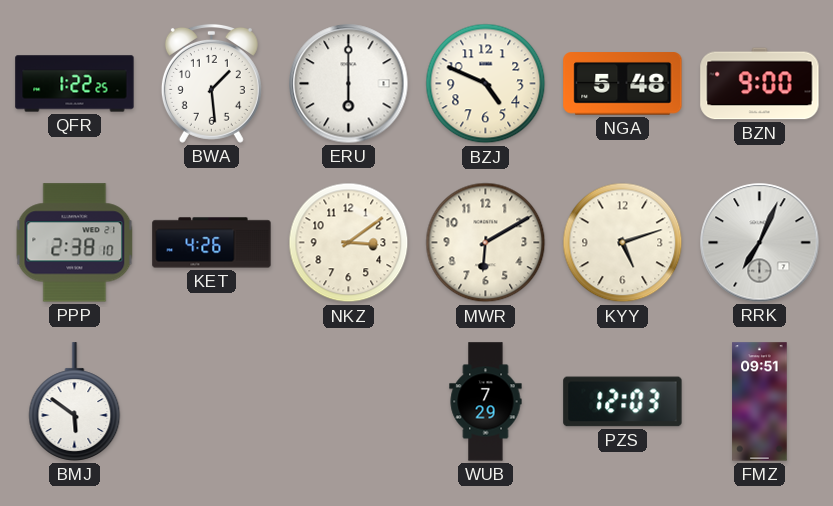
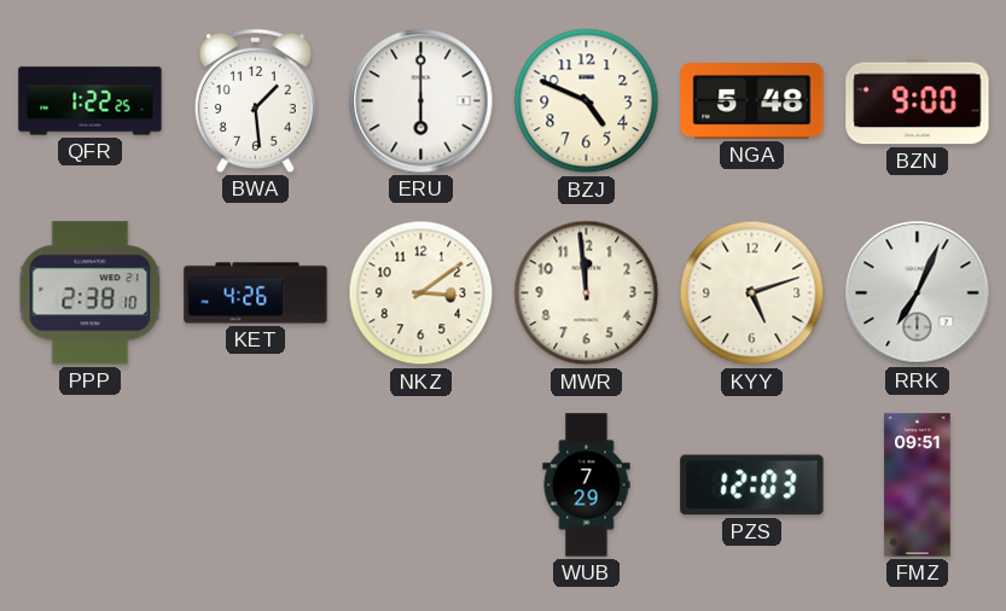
MWR: 6:10 -> 11:59 (587, 293)
BMJ: 5:51 -> none (75, 402)
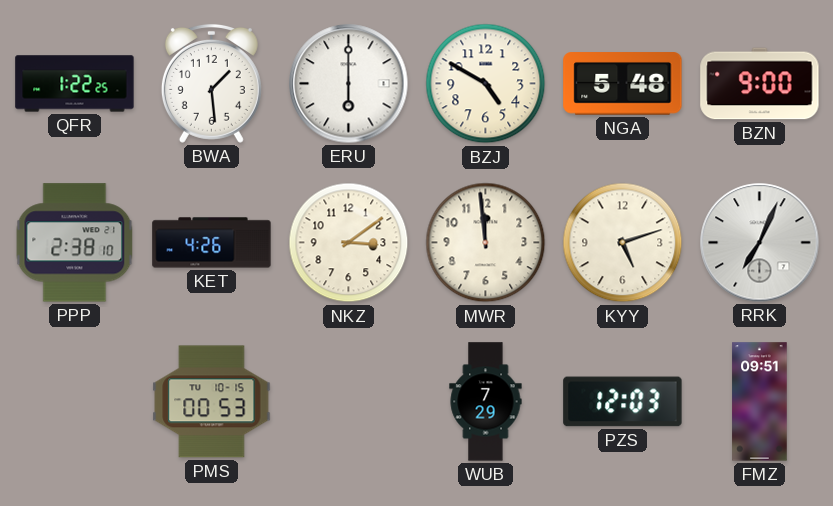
BZJ: 4:49 -> 4:50 (486, 84)
PMS: none -> 00:53 (212, 402)
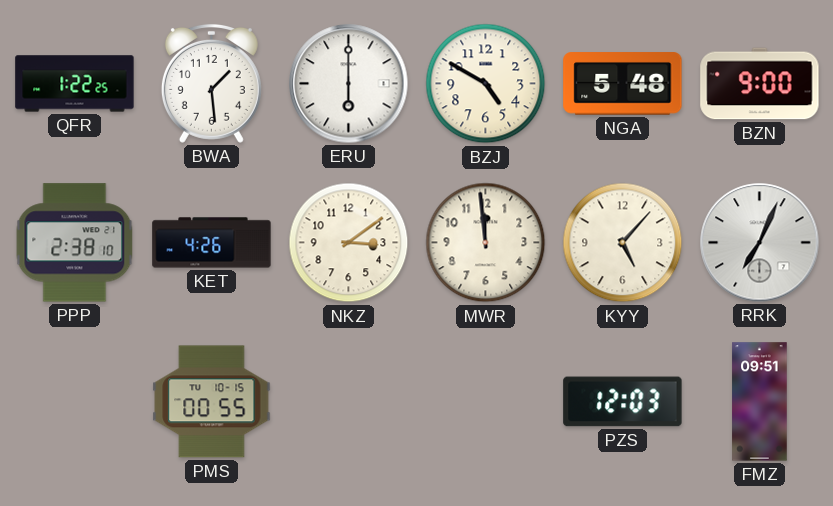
KYY: 5:12 -> 5:07 (623, 243)
PMS: 00:53 -> 00:55 (212, 402)
WUB: 7:29 -> none (486, 402)
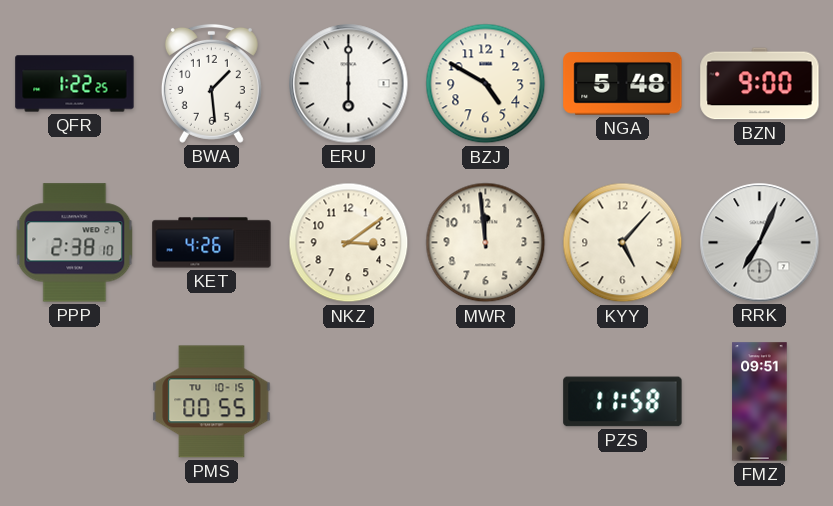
PZS: 12:03 -> 11:58 (623, 402)
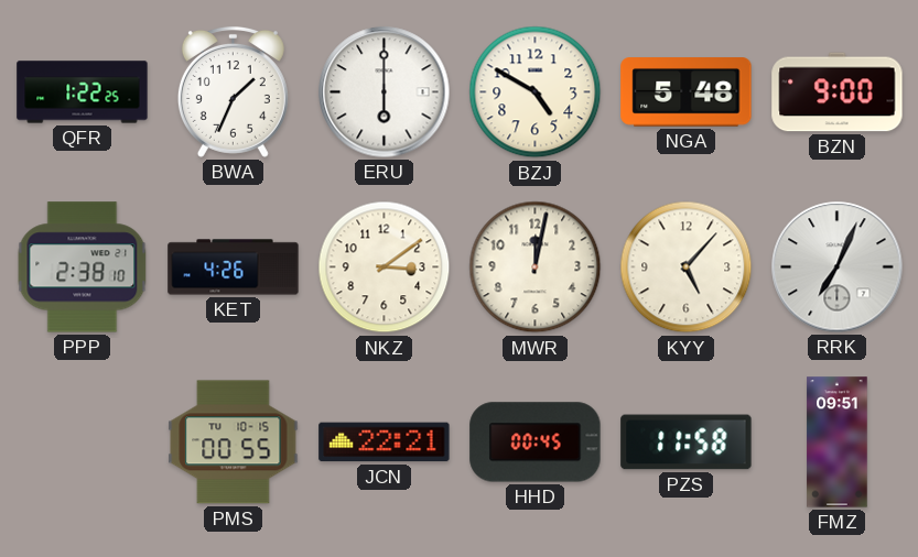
BWA: 1:29 -> 1:34 (233, 91)
MWR: 11:59 -> 12:02 (536, 267)
JCN: none -> 22:21 (385, 443)
HHD: none -> 00:45 (536, 443)
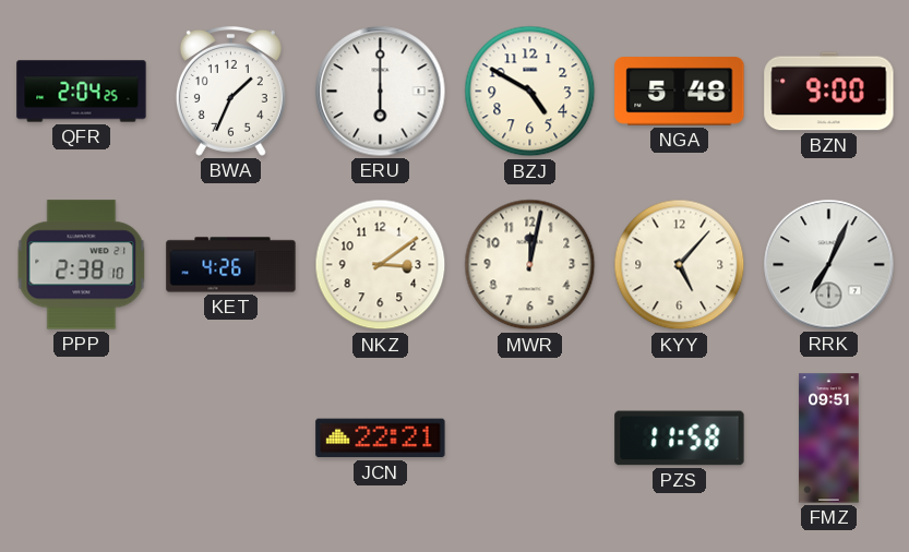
QFR: 1:22 -> 2:04 (82, 92)
PMS: 00:55 -> none (234, 443)
HHD: 00:45 -> none (536, 443)
